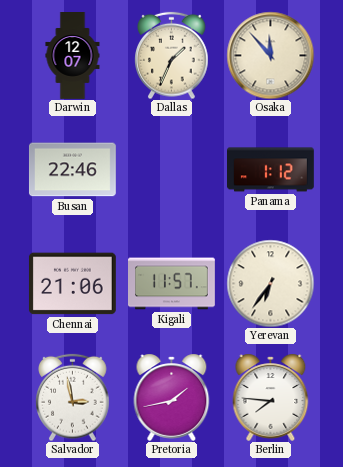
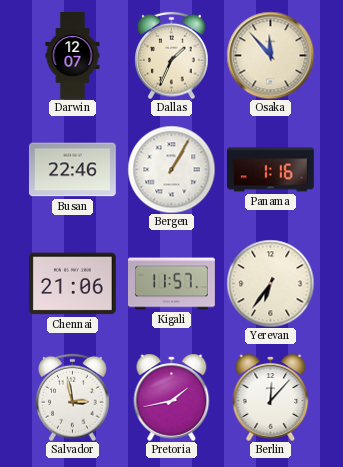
Bergen: none -> 1:05 (171, 169)
Panama: 1:12 -> 1:16 (271, 170)
Berlin: 7:46 -> 12:07 (271, 397)
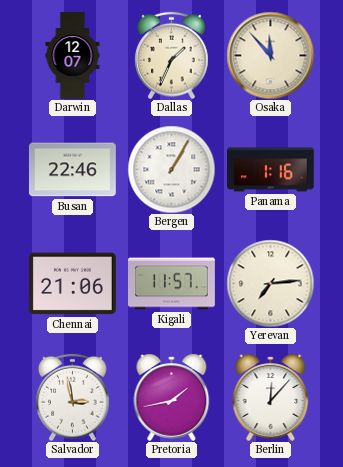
Yerevan: 6:36 -> 7:14 (270, 283)
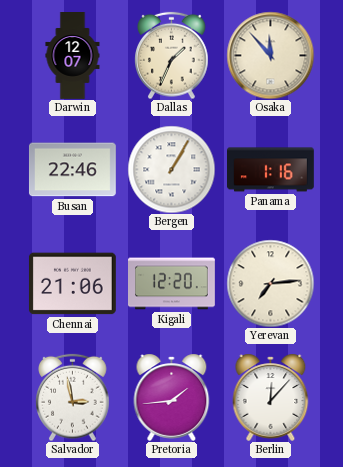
Kigali: 11:57 -> 12:20 (172, 284)
Pretoria: 1:43 -> 1:44 (172, 397)
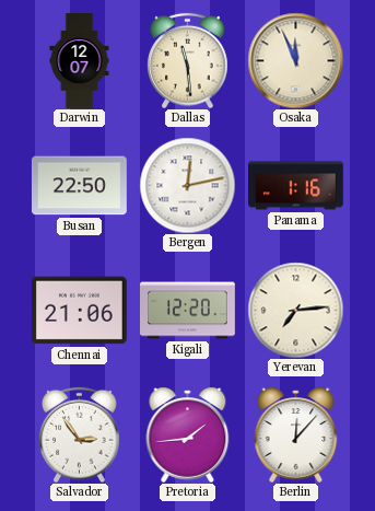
Dallas: 1:34 -> 11:29 (188, 60)
Osaka: 11:53 -> 11:56 (295, 60)
Busan: 22:46 -> 22:50 (80, 186)
Bergen: 1:05 -> 12:13 (187, 185)
Salvador: 2:58 -> 2:54 (80, 434)
